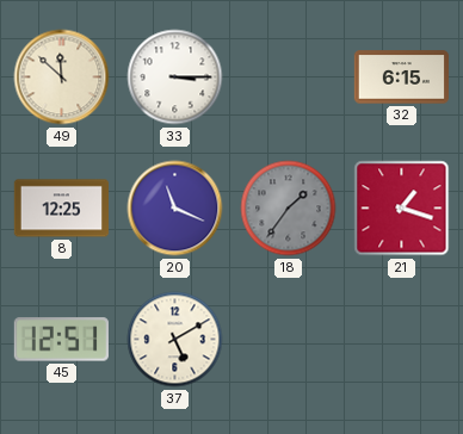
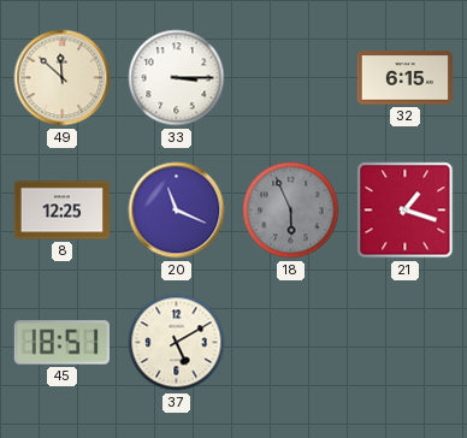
18: 1:36 -> 5:56 (291, 211)
45: 12:51 -> 18:51 (61, 343)
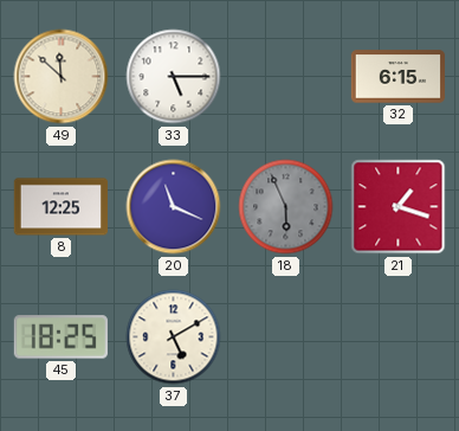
33: 3:15 -> 5:15 (174, 77)
45: 18:51 -> 18:25 (60, 337)
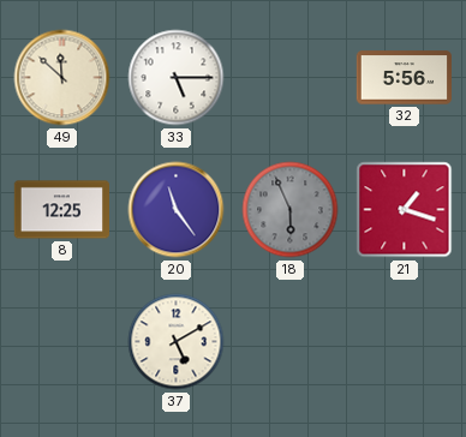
32: 6:15 -> 5:56 (404, 78)
20: 11:19 -> 11:24 (177, 210)
45: 18:25 -> none (60, 337)
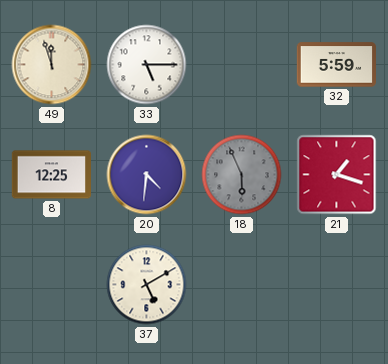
49: 11:52 -> 11:57 (52, 65)
32: 5:56 -> 5:59 (336, 65)
20: 11:24 -> 4:31 (147, 175)
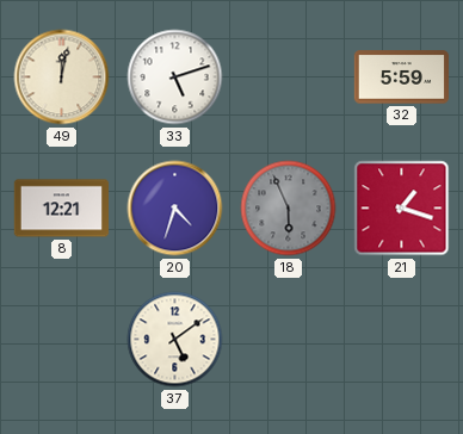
49: 11:57 -> 12:02 (62, 77)
33: 5:15 -> 5:12 (175, 77)
8: 12:25 -> 12:21 (61, 209)
20: 4:31 -> 4:33 (175, 209)
37: 5:10 -> 5:09 (175, 340)
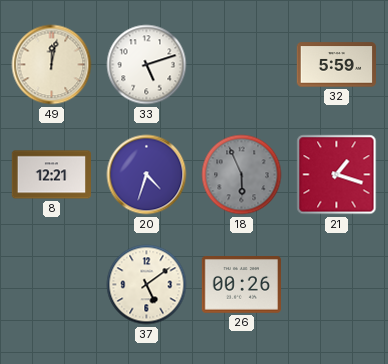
26: none -> 00:26 (241, 285)
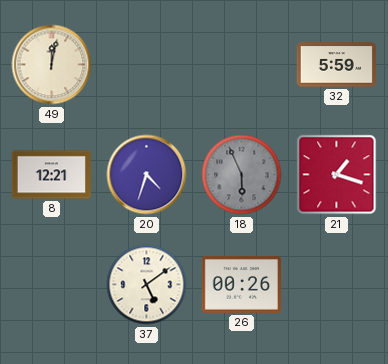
33: 5:12 -> none (147, 65)
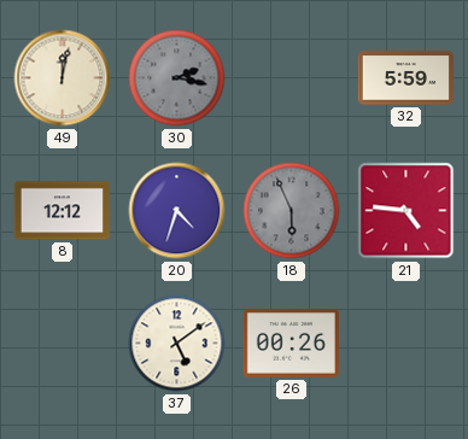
30: none -> 2:17 (177, 78)
8: 12:21 -> 12:12 (62, 211)
21: 1:18 -> 4:46 (406, 211)
